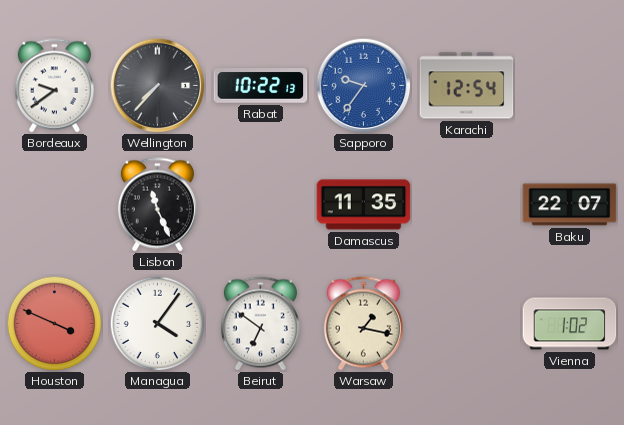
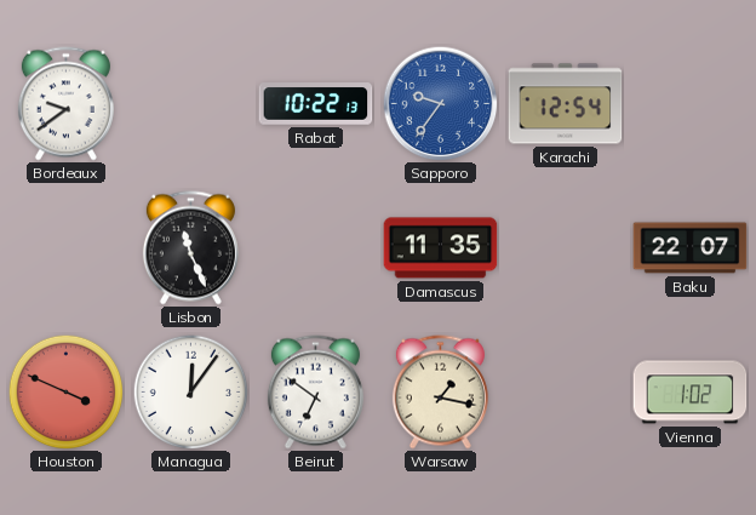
Wellington: 7:37 -> none (157, 85)
Managua: 4:06 -> 12:06 (190, 391)
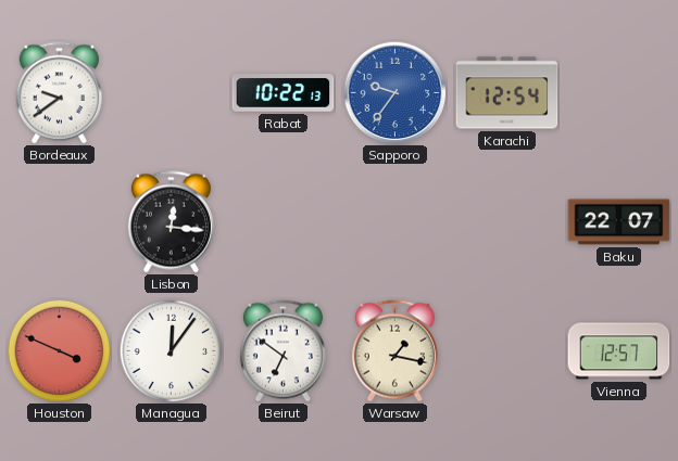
Lisbon: 11:26 -> 12:16 (171, 222)
Damascus: 11:35 -> none (441, 248)
Vienna: 1:02 -> 12:57 (619, 351)
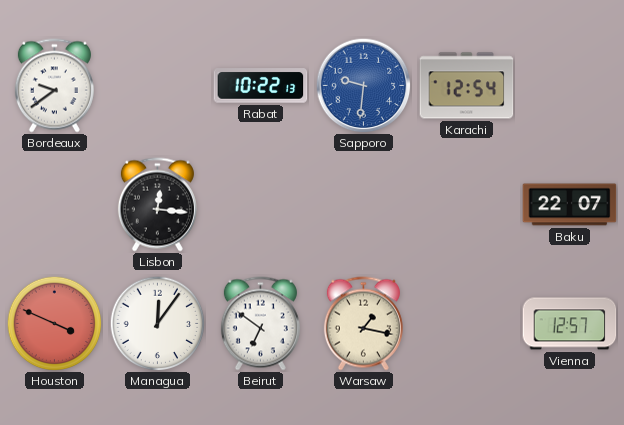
Sapporo: 9:36 -> 9:31 (363, 85)
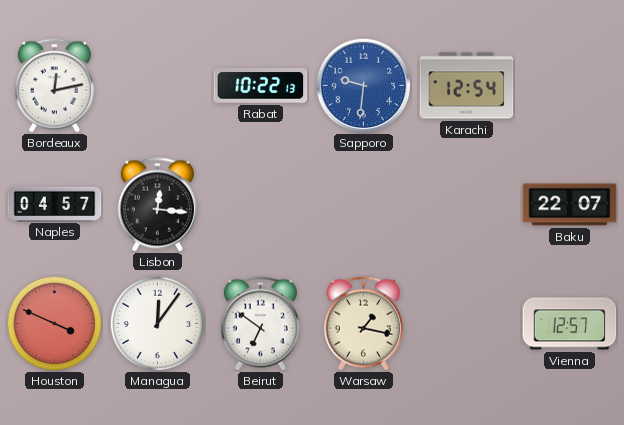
Bordeaux: 9:39 -> 12:13 (54, 86)
Naples: none -> 04:57 (55, 204)
